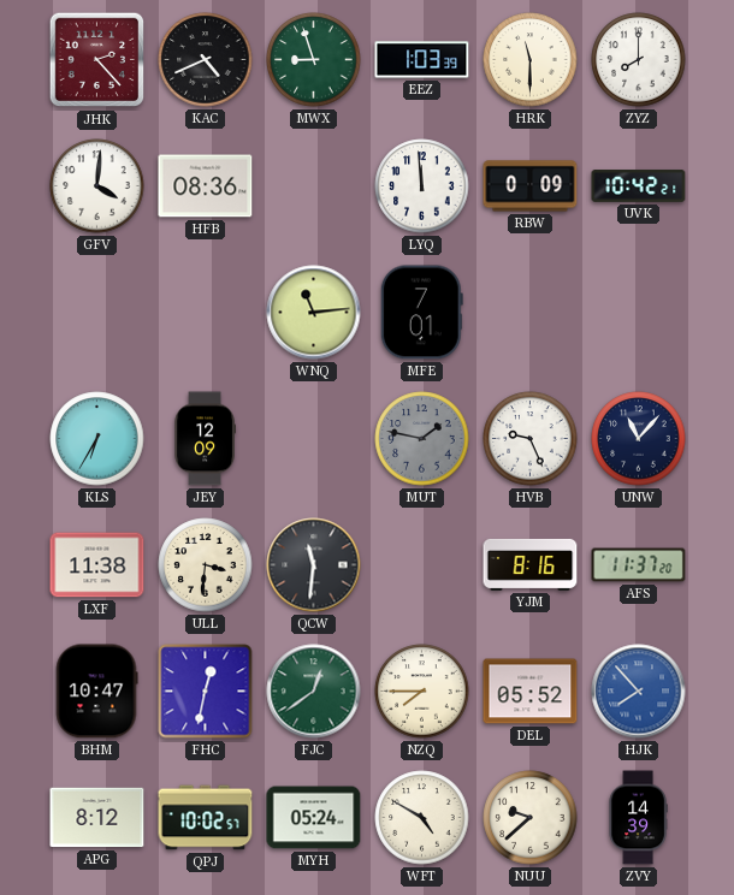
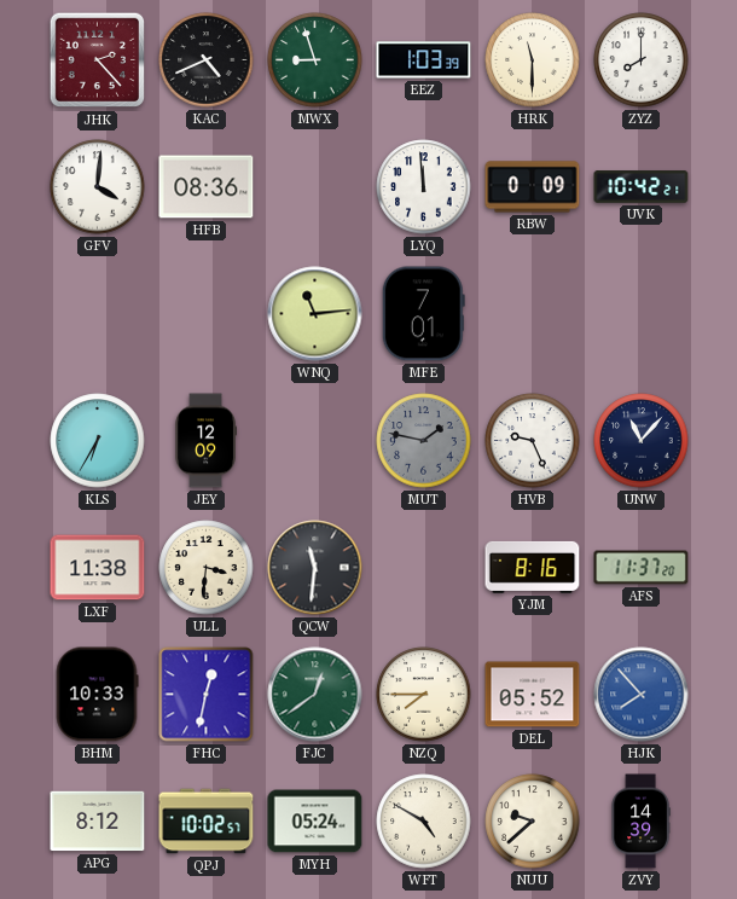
BHM: 10:47 -> 10:33 (97, 695)
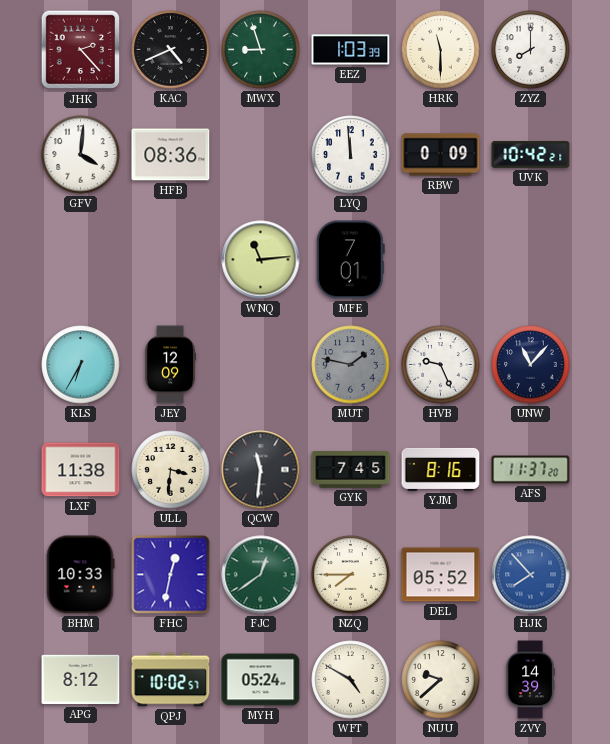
GYK: none -> 7:45 (351, 470)
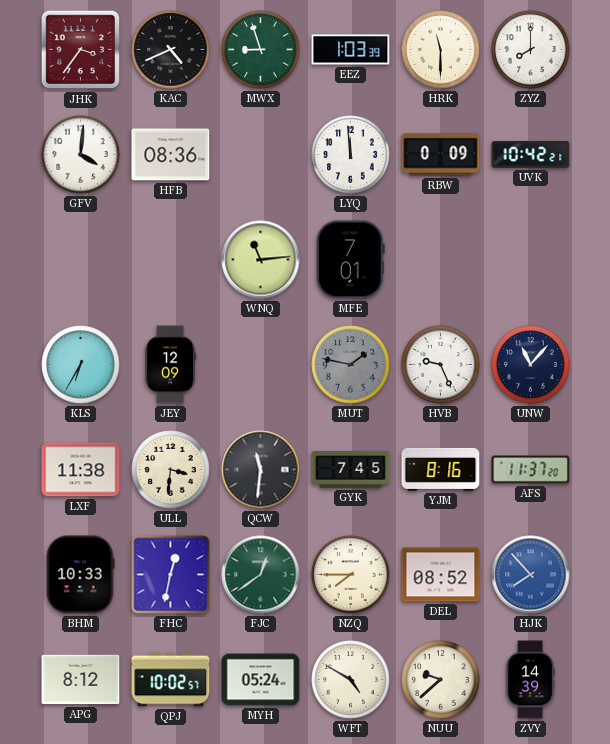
JHK: 2:23 -> 3:36 (81, 50)
DEL: 05:52 -> 08:52 (441, 575)
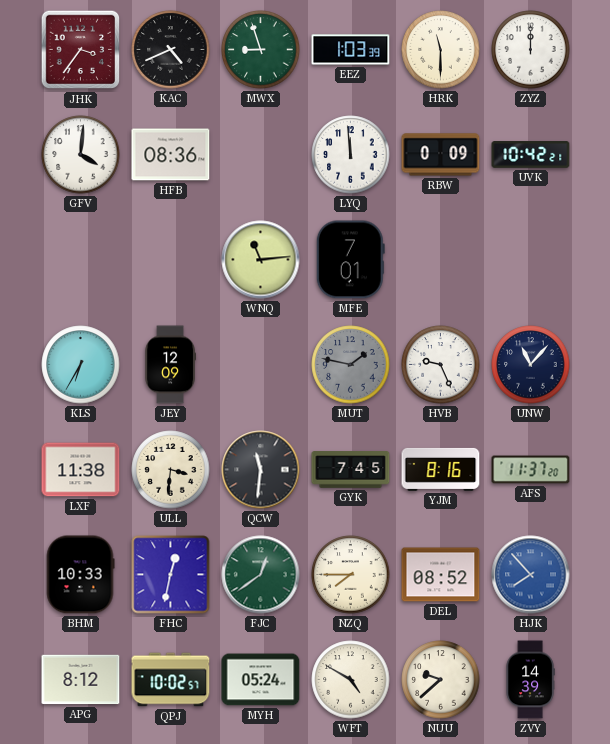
ZYZ: 8:00 -> 12:00 (531, 50)
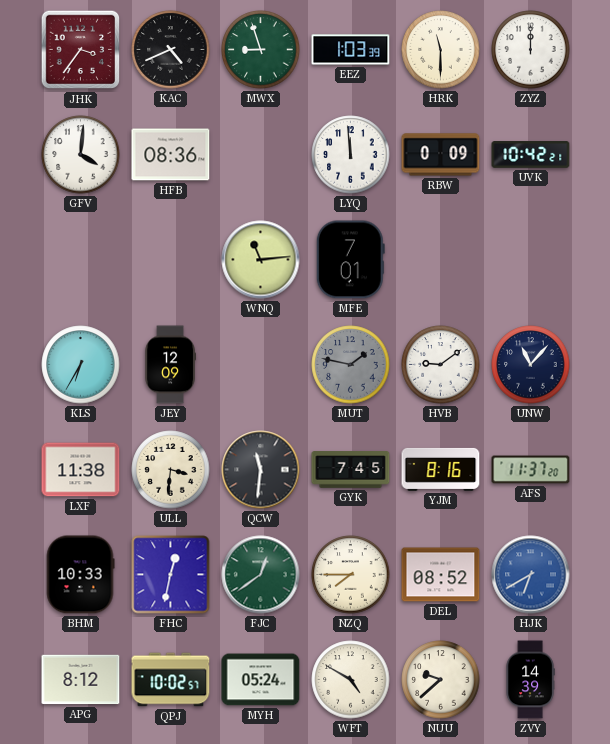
HVB: 9:26 -> 9:09 (441, 365)
HJK: 7:53 -> 6:40 (531, 575)
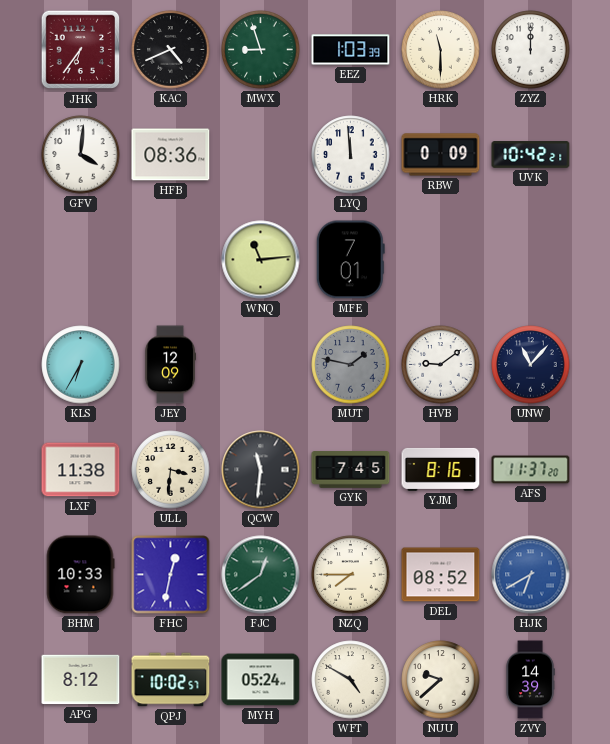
JHK: 3:36 -> 6:36 (81, 50)
